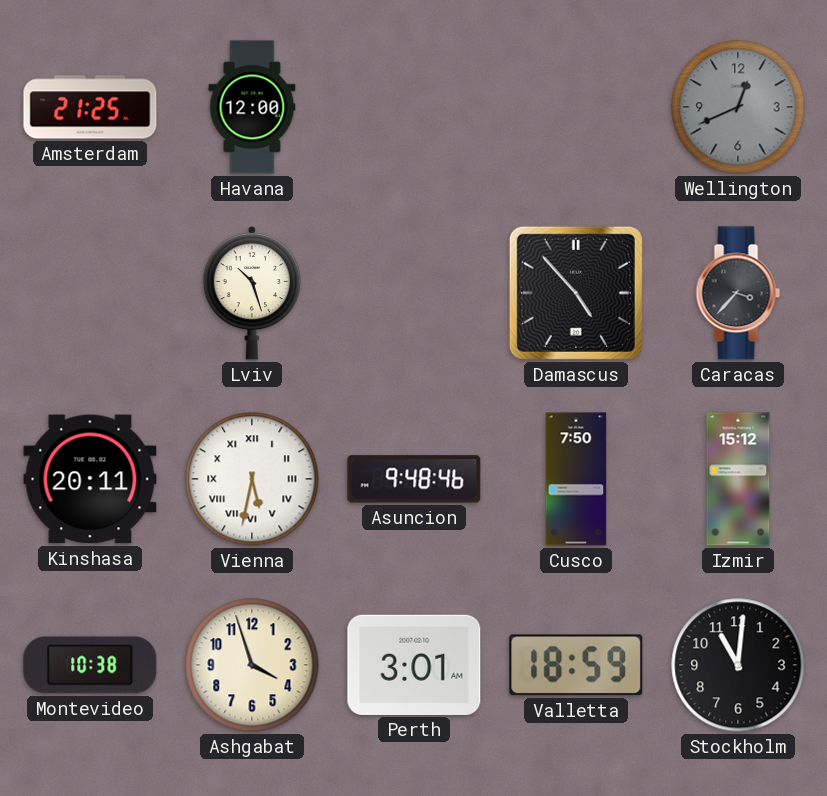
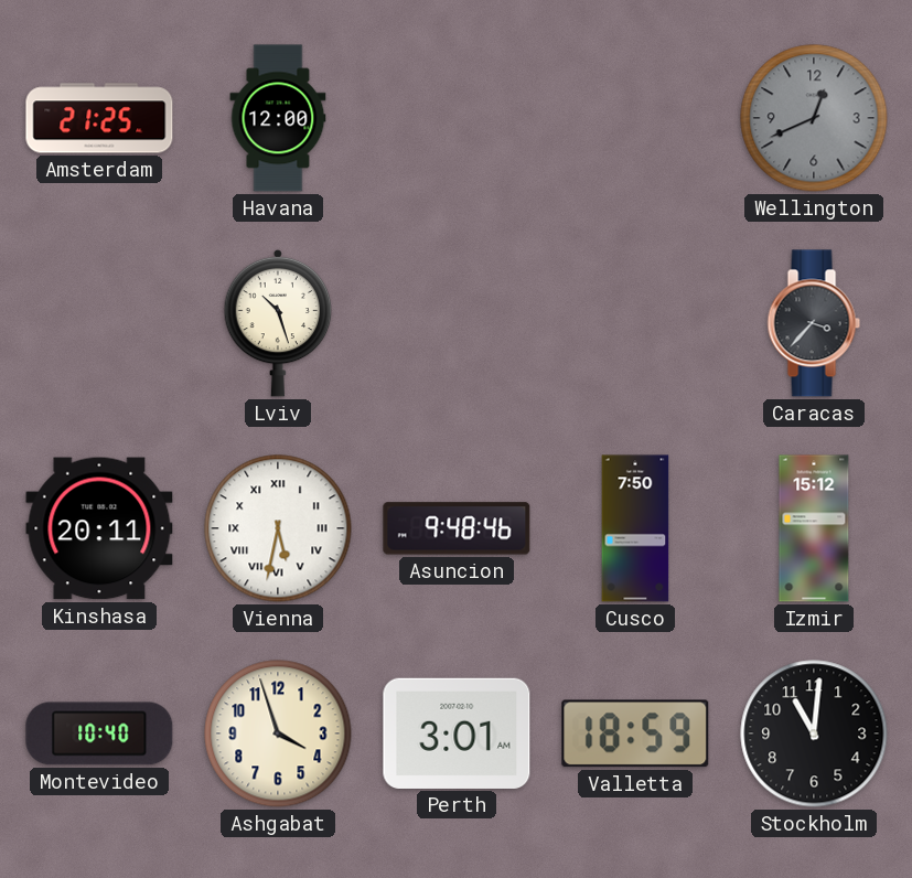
Damascus: 4:53 -> none (576, 293)
Montevideo: 10:38 -> 10:40 (99, 734)
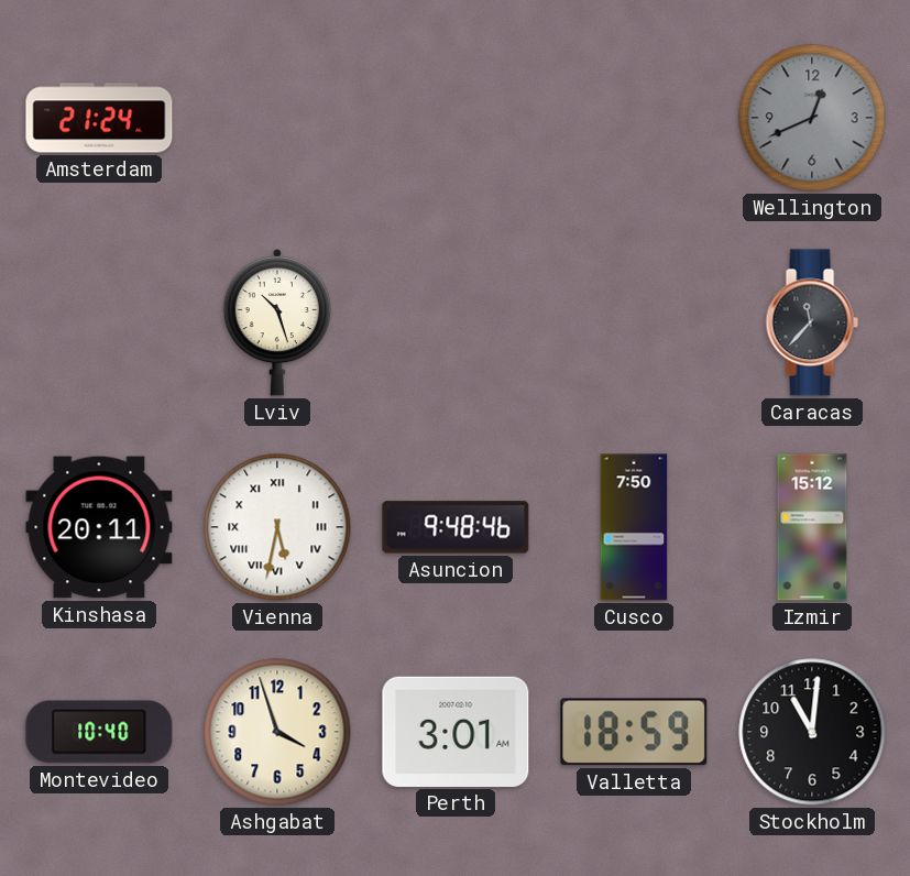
Amsterdam: 21:25 -> 21:24 (99, 118)
Havana: 12:00 -> none (278, 118)
Caracas: 3:37 -> 11:37 (812, 322)
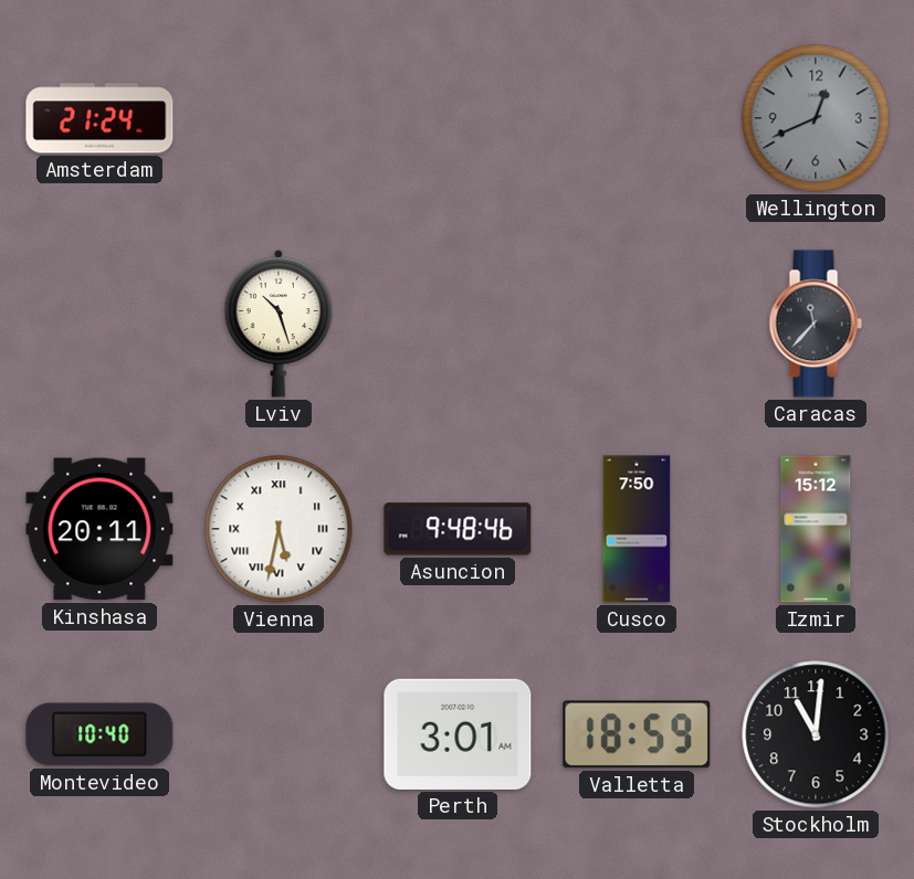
Ashgabat: 3:57 -> none (277, 732)
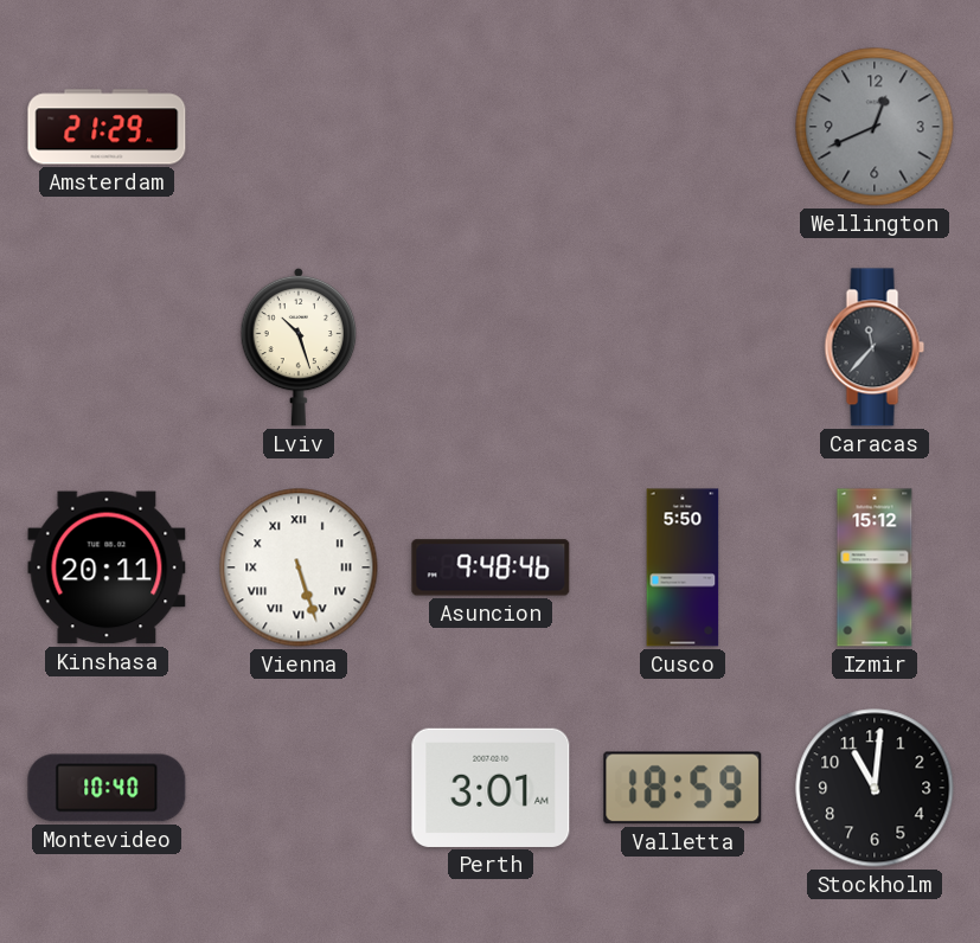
Amsterdam: 21:24 -> 21:29 (107, 127)
Vienna: 5:32 -> 5:27 (299, 567)
Cusco: 7:50 -> 5:50 (683, 567)
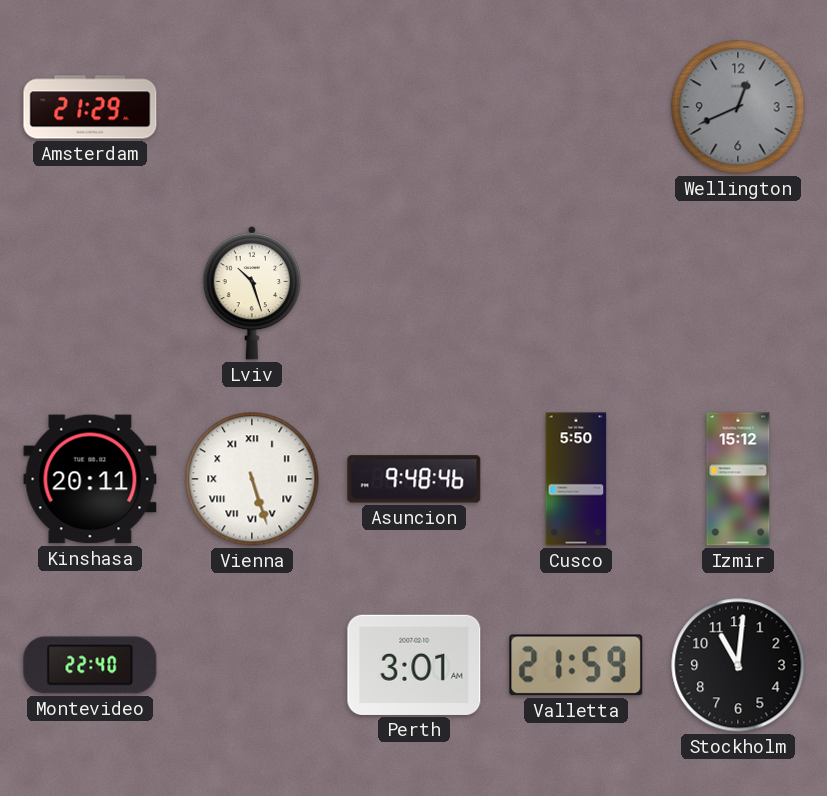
Caracas: 11:37 -> none (875, 347)
Montevideo: 10:40 -> 22:40 (90, 665)
Valletta: 18:59 -> 21:59 (576, 665)
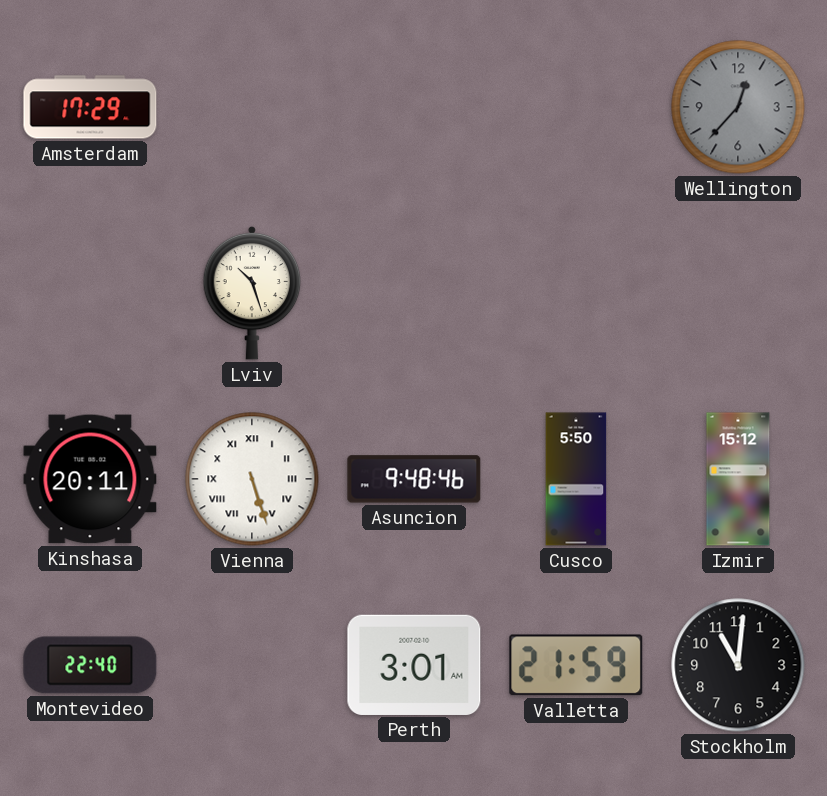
Amsterdam: 21:29 -> 17:29 (90, 107)
Wellington: 12:41 -> 12:37 (738, 107)
